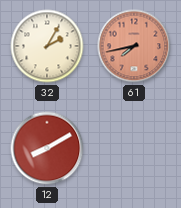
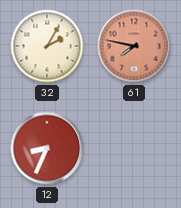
61: 7:43 -> 7:47 (134, 46)
12: 8:10 -> 8:34 (47, 148)
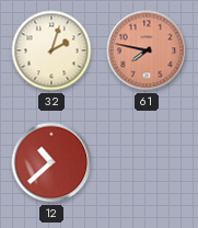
32: 2:05 -> 2:03 (51, 50)
12: 8:34 -> 10:38 (51, 162)
